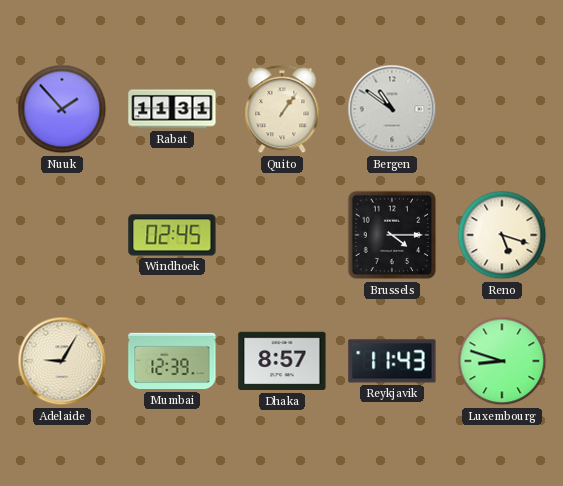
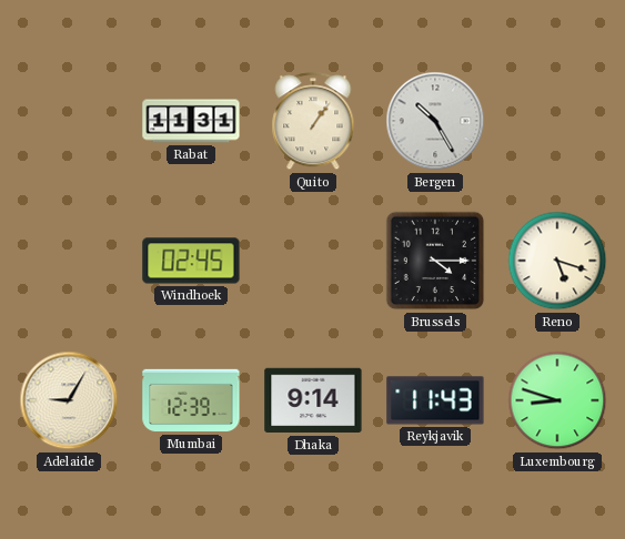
Nuuk: 1:53 -> none (62, 109)
Bergen: 10:51 -> 10:25 (435, 121)
Dhaka: 8:57 -> 9:14 (313, 400)
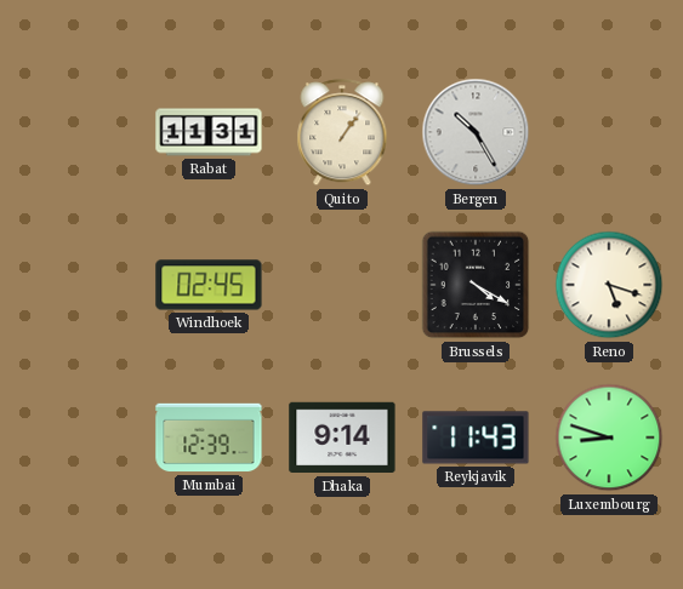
Brussels: 4:15 -> 4:20 (476, 285)
Adelaide: 9:05 -> none (69, 400)
